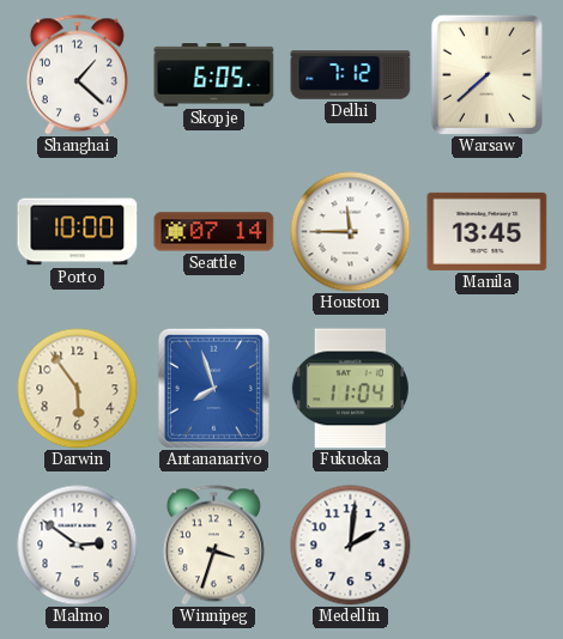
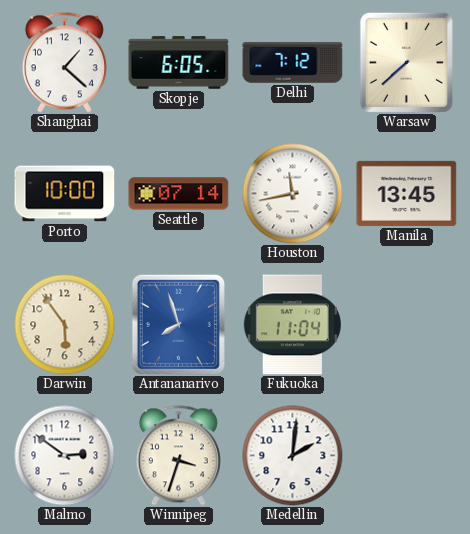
Houston: 11:45 -> 11:43 (293, 194)
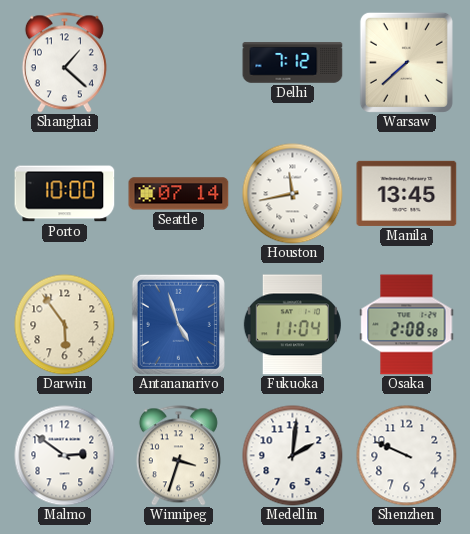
Skopje: 6:05 -> none (179, 63)
Antananarivo: 7:57 -> 4:57 (178, 324)
Osaka: none -> 2:08 (407, 325)
Shenzhen: none -> 9:49 (407, 456)
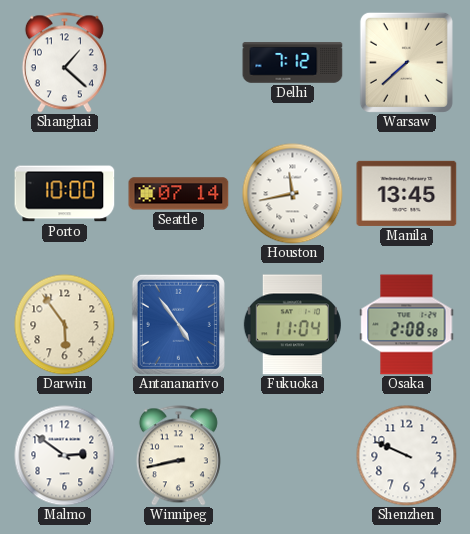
Antananarivo: 4:57 -> 4:54 (178, 324)
Winnipeg: 3:33 -> 8:43 (178, 456)
Medellin: 2:01 -> none (293, 456)
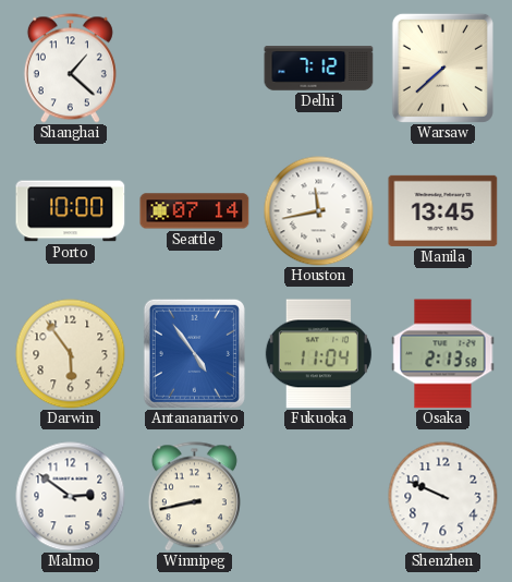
Osaka: 2:08 -> 2:13 (443, 354)
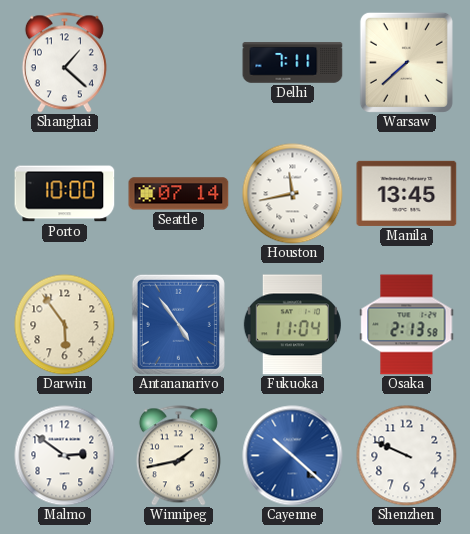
Delhi: 7:12 -> 7:11 (293, 63)
Winnipeg: 8:43 -> 1:43 (178, 456)
Cayenne: none -> 10:22 (293, 456)
